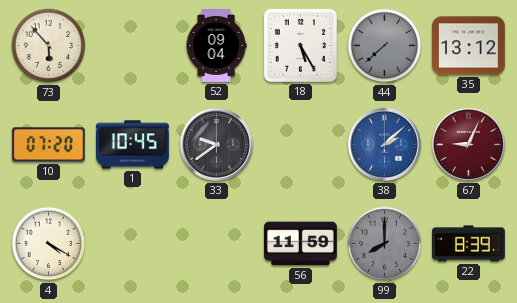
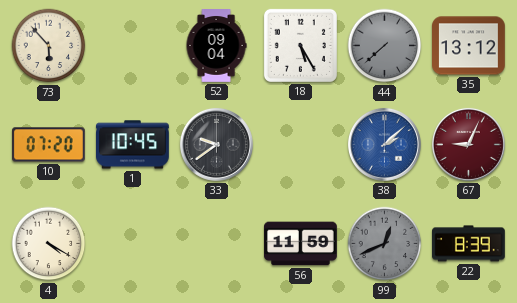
99: 8:00 -> 12:41 (385, 244)
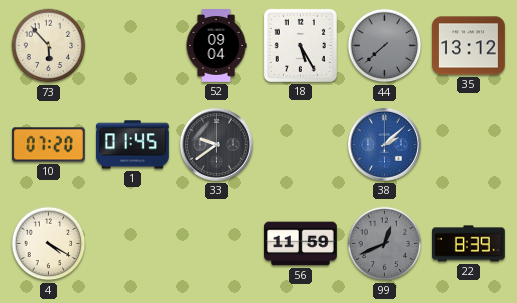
1: 10:45 -> 01:45 (133, 145)
67: 9:04 -> none (468, 144)
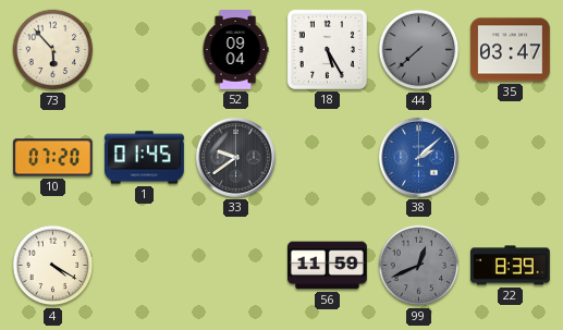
35: 13:12 -> 03:47 (511, 50)
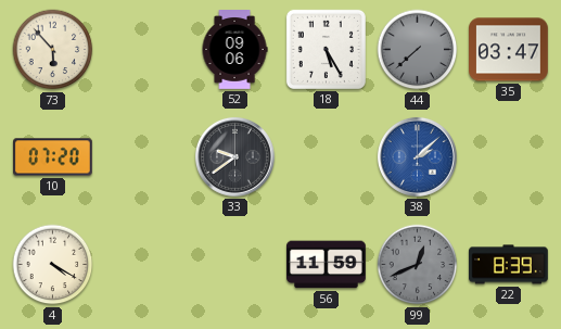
52: 09:04 -> 09:06 (234, 50)
1: 01:45 -> none (145, 158)
